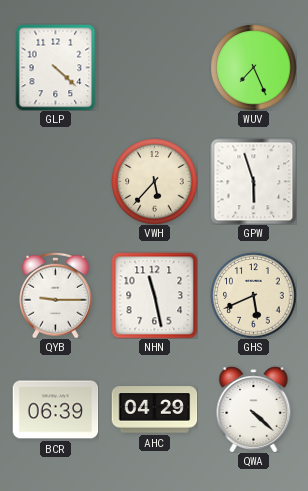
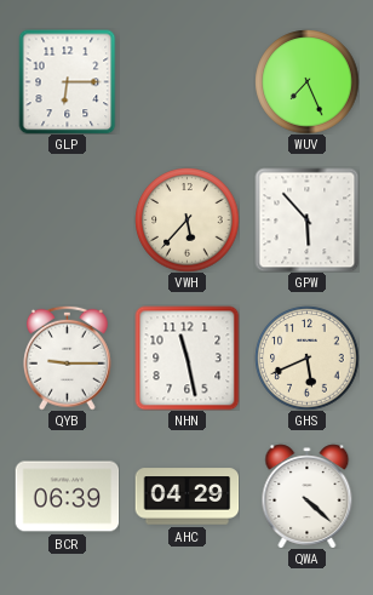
GLP: 4:22 -> 6:15 (68, 81)
GPW: 5:57 -> 5:53 (306, 219)
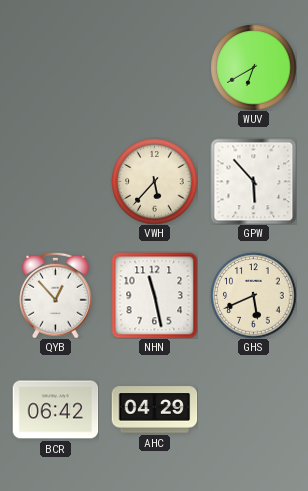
GLP: 6:15 -> none (68, 81)
WUV: 7:26 -> 6:40 (253, 67)
QYB: 9:15 -> 12:53 (56, 295)
BCR: 06:39 -> 06:42 (55, 410)
QWA: 4:22 -> none (308, 496)
